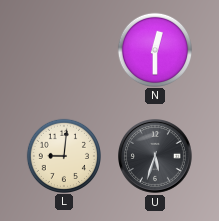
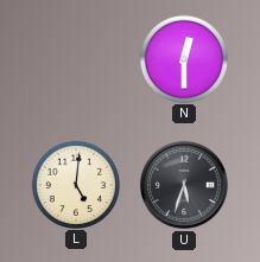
L: 9:01 -> 5:01 (75, 184)
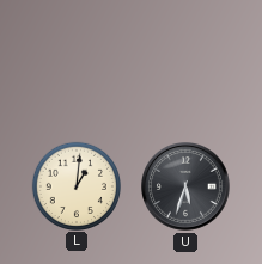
N: 12:30 -> none (183, 58)
L: 5:01 -> 1:01 (75, 185)
